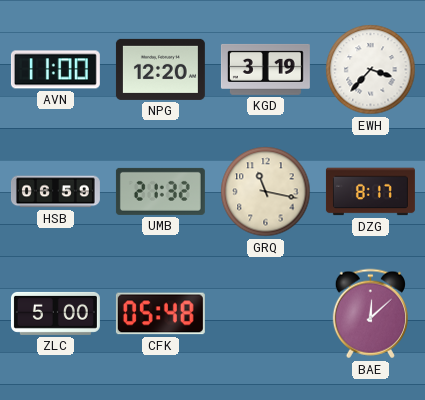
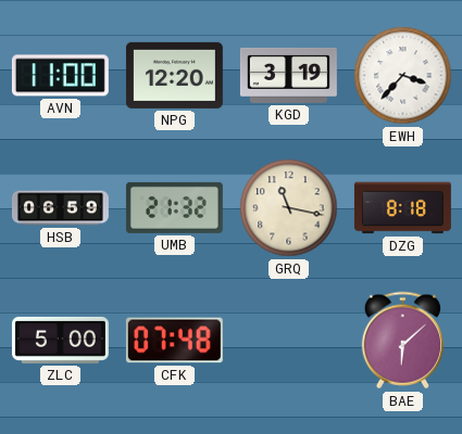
DZG: 8:17 -> 8:18 (402, 208)
CFK: 05:48 -> 07:48 (174, 341)
BAE: 12:08 -> 6:08 (402, 341)
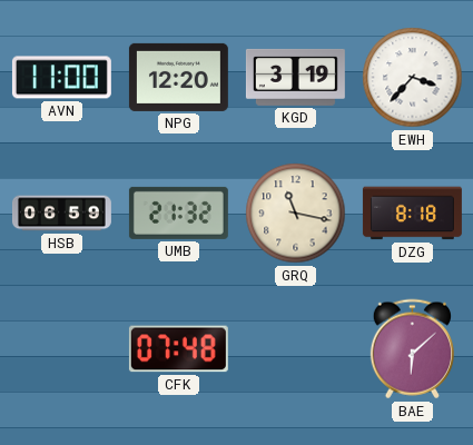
ZLC: 5:00 -> none (60, 340)
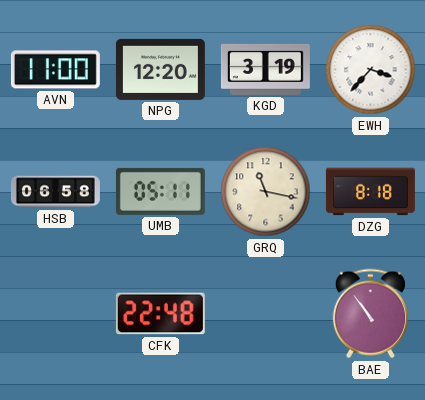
HSB: 06:59 -> 06:58 (55, 192)
UMB: 21:32 -> 05:11 (160, 191)
CFK: 07:48 -> 22:48 (160, 314)
BAE: 6:08 -> 10:54 (370, 314)
